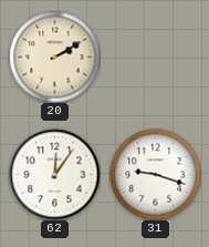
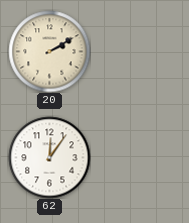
31: 9:18 -> none (155, 174)
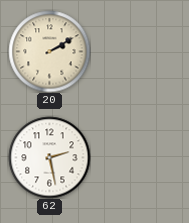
62: 12:06 -> 2:28 (49, 157)
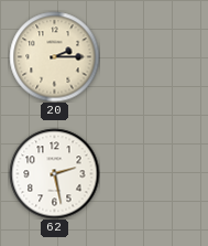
20: 2:10 -> 2:15 (54, 56)
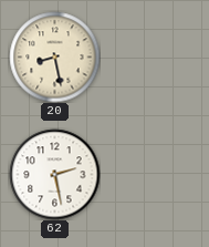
20: 2:15 -> 8:28 (54, 56)
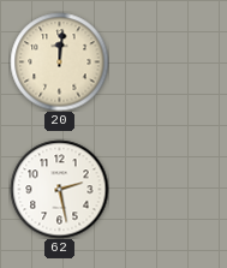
20: 8:28 -> 12:01 (59, 61)
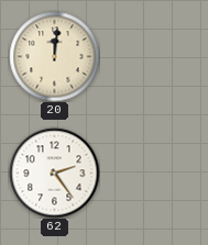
62: 2:28 -> 2:24 (54, 172)
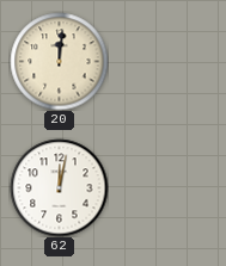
62: 2:24 -> 12:02 (59, 187)
